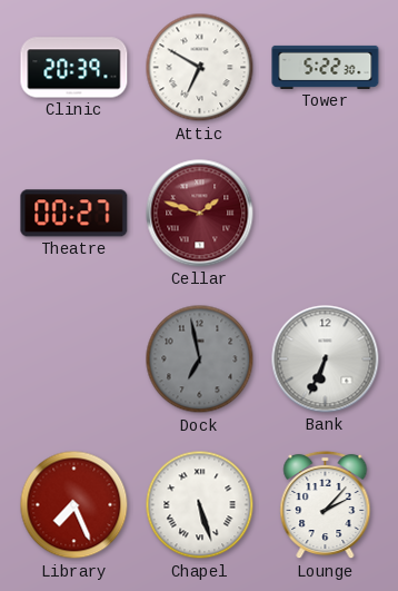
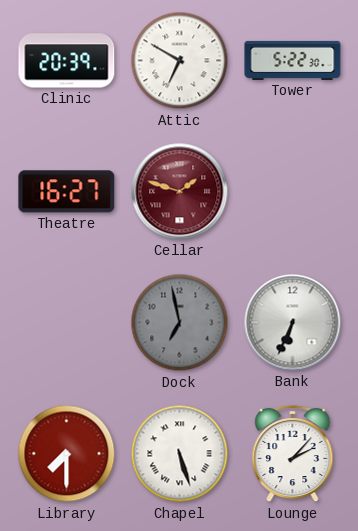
Theatre: 00:27 -> 16:27 (67, 192)
Library: 7:26 -> 7:30 (67, 454)
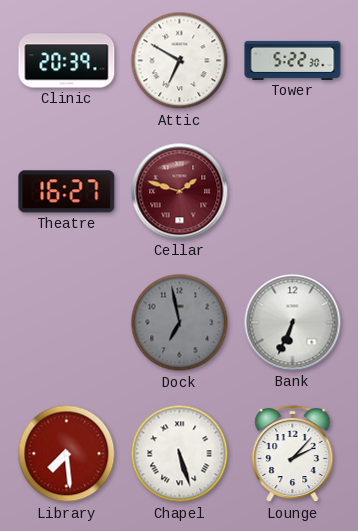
Library: 7:30 -> 7:29 (67, 454)
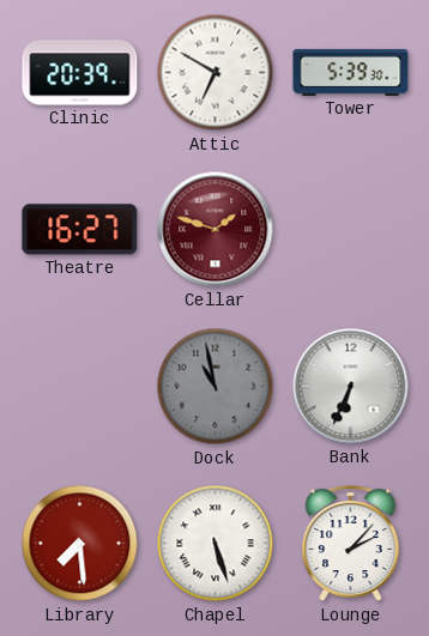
Tower: 5:22 -> 5:39 (351, 72)
Dock: 6:58 -> 10:58 (216, 387)
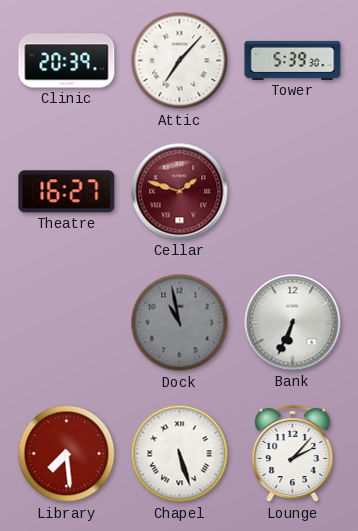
Attic: 6:50 -> 7:07 (180, 61)
